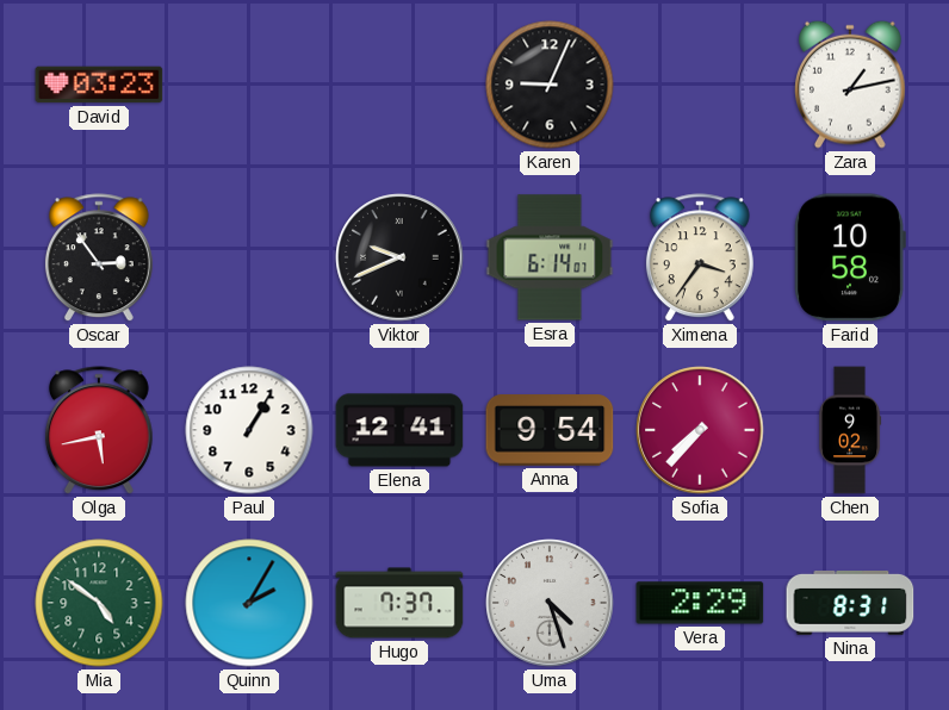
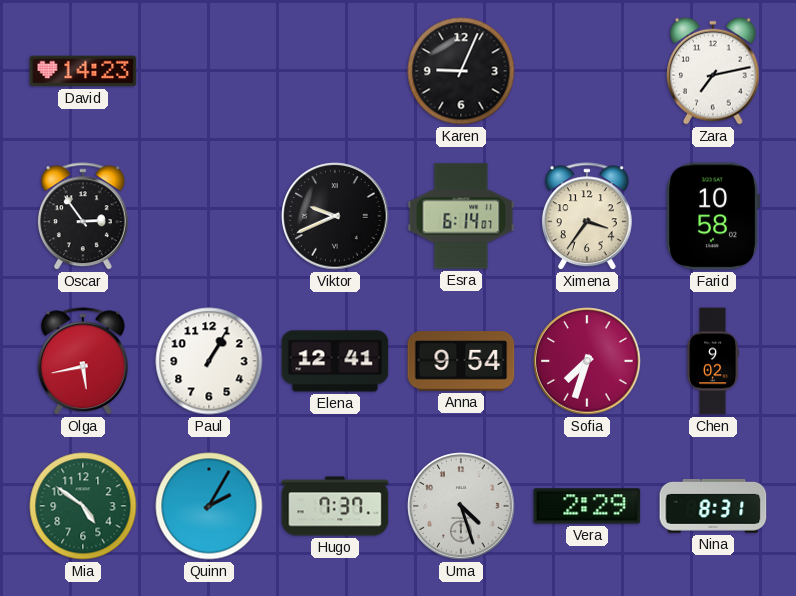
David: 03:23 -> 14:23 (83, 71)
Zara: 1:13 -> 7:13 (714, 71)
Sofia: 7:37 -> 7:33 (587, 361)
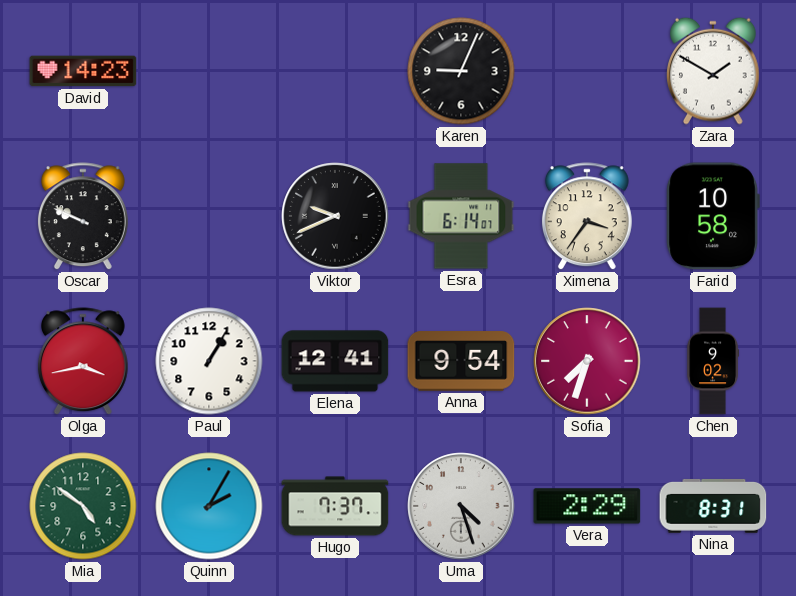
Zara: 7:13 -> 1:50 (714, 71)
Oscar: 2:54 -> 9:49 (83, 217)
Olga: 5:43 -> 3:43 (83, 362)
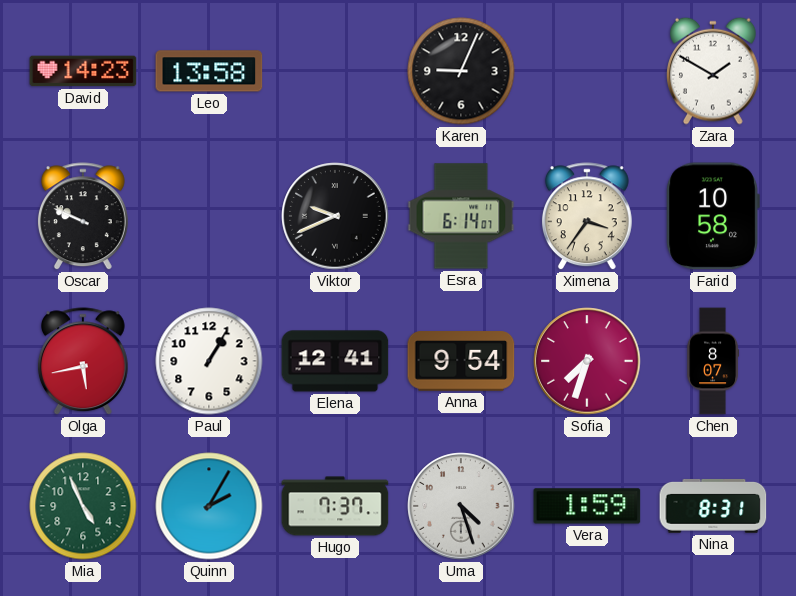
Leo: none -> 13:58 (209, 71)
Olga: 3:43 -> 5:43 (83, 362)
Chen: 9:02 -> 8:07 (713, 361)
Mia: 4:51 -> 4:56 (83, 506)
Vera: 2:29 -> 1:59 (587, 506)
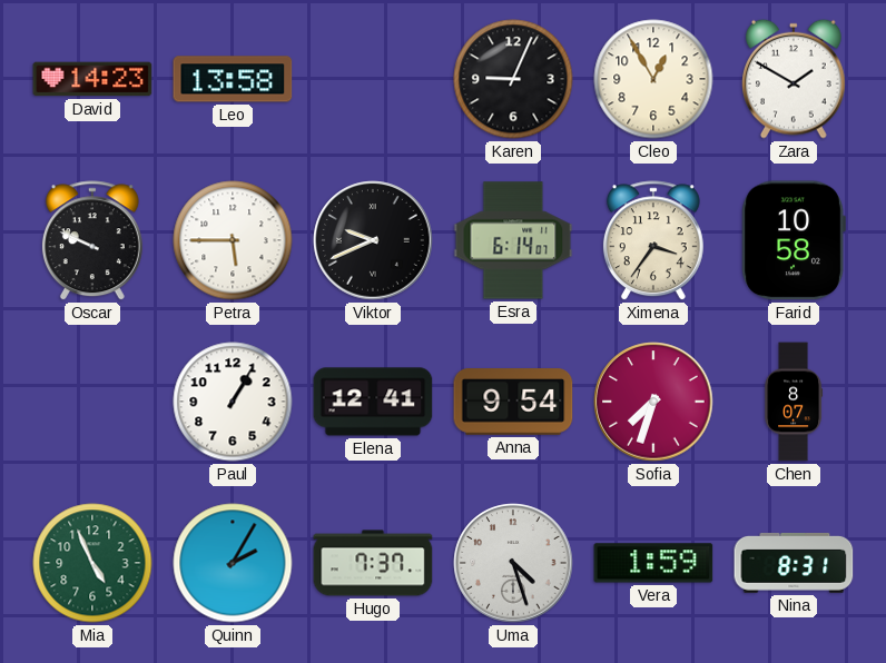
Cleo: none -> 12:55 (653, 79)
Petra: none -> 5:45 (233, 240)
Olga: 5:43 -> none (83, 362)
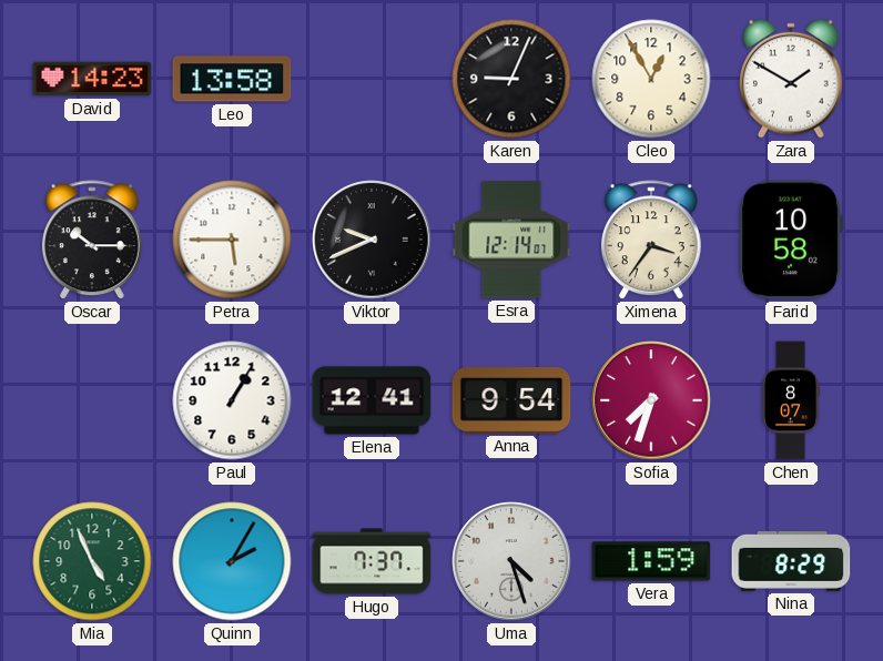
Oscar: 9:49 -> 10:15 (92, 241)
Esra: 6:14 -> 12:14 (511, 240)
Nina: 8:31 -> 8:29 (791, 561)
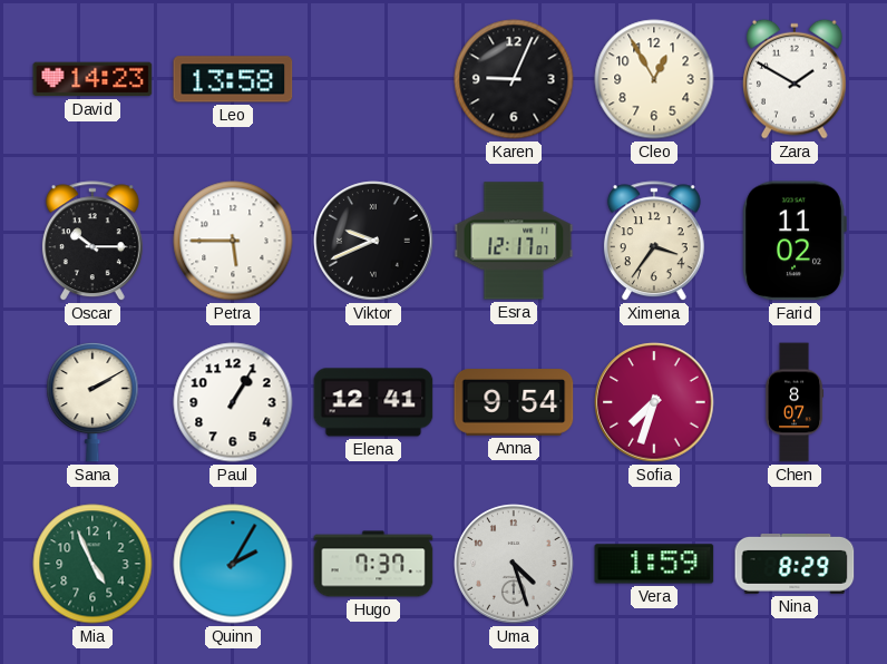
Esra: 12:14 -> 12:17 (514, 241)
Farid: 10:58 -> 11:02 (795, 241)
Sana: none -> 2:10 (92, 402)
